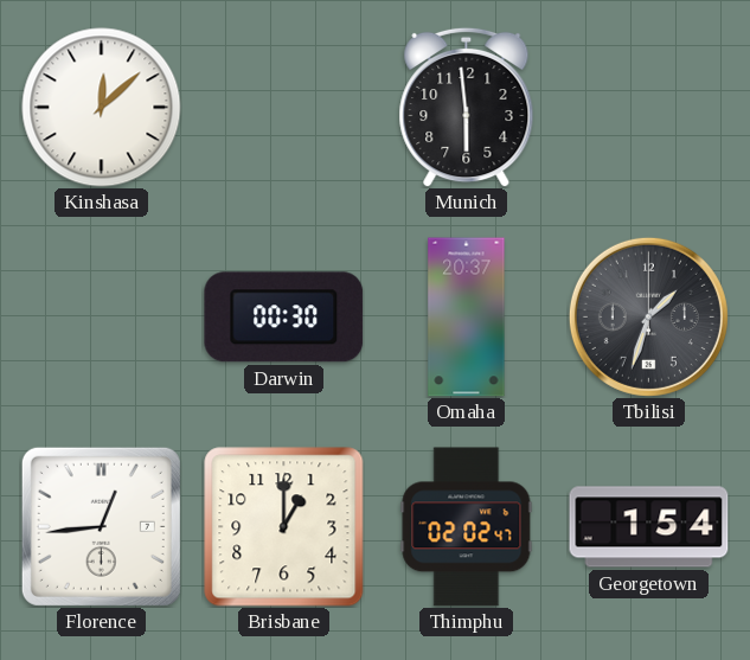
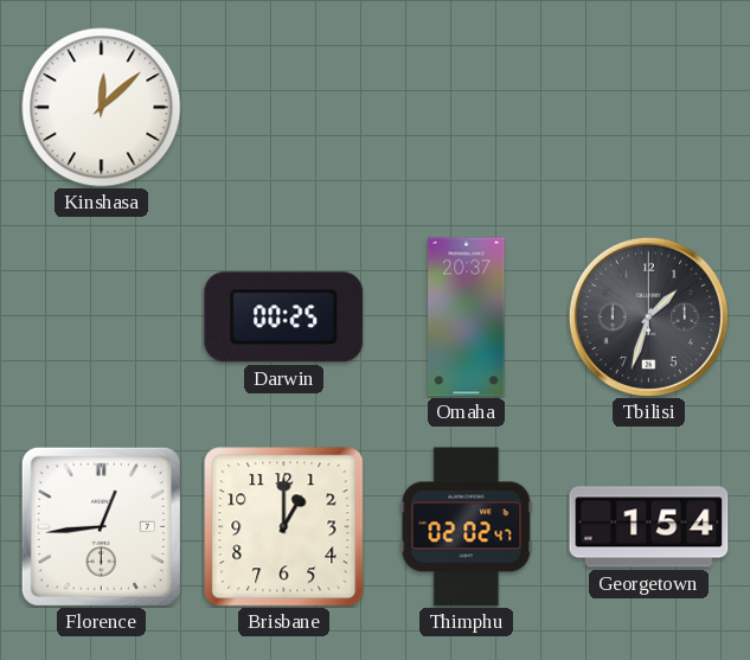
Munich: 5:59 -> none (467, 107)
Darwin: 00:30 -> 00:25 (284, 318)
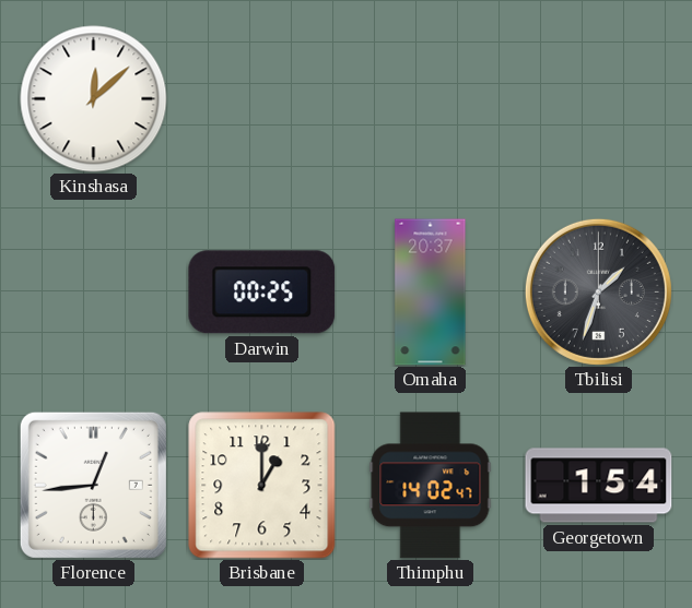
Thimphu: 02:02 -> 14:02 (431, 486)
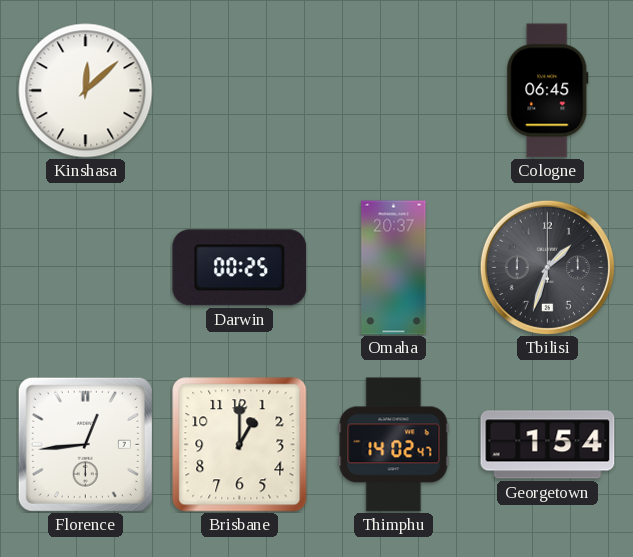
Cologne: none -> 06:45 (548, 91)
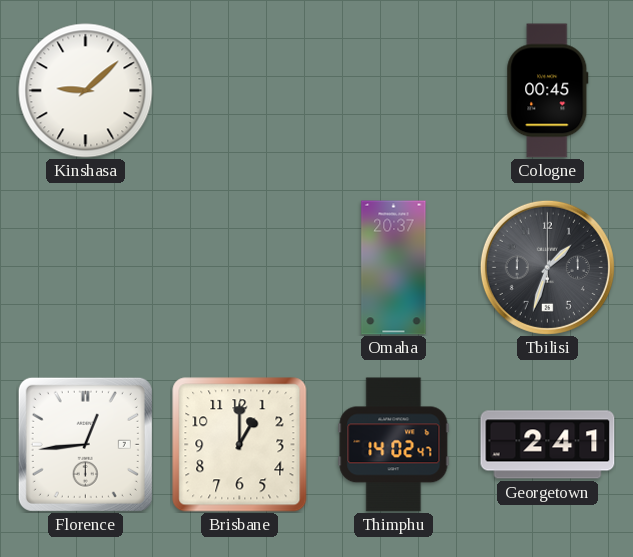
Kinshasa: 12:08 -> 9:08 (86, 91)
Cologne: 06:45 -> 00:45 (548, 91)
Darwin: 00:25 -> none (240, 268)
Georgetown: 1:54 -> 2:41 (548, 445)
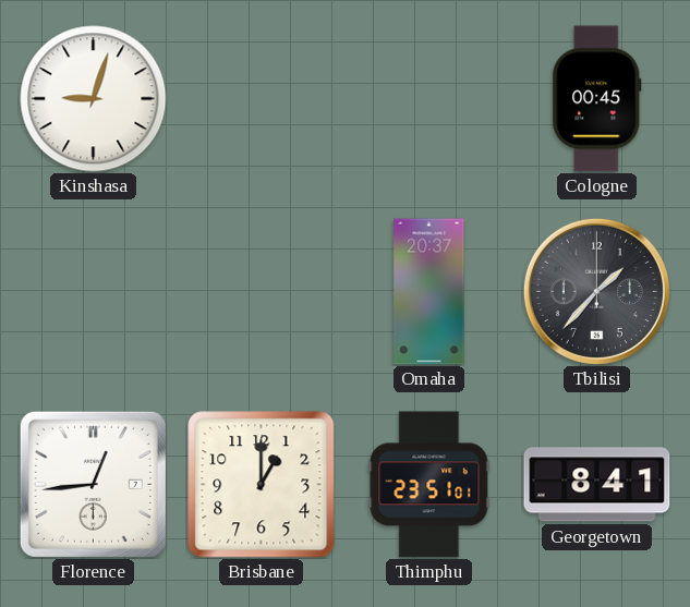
Kinshasa: 9:08 -> 9:03 (94, 99)
Tbilisi: 1:33 -> 1:37 (596, 291)
Thimphu: 14:02 -> 23:51 (429, 485)
Georgetown: 2:41 -> 8:41 (597, 485)
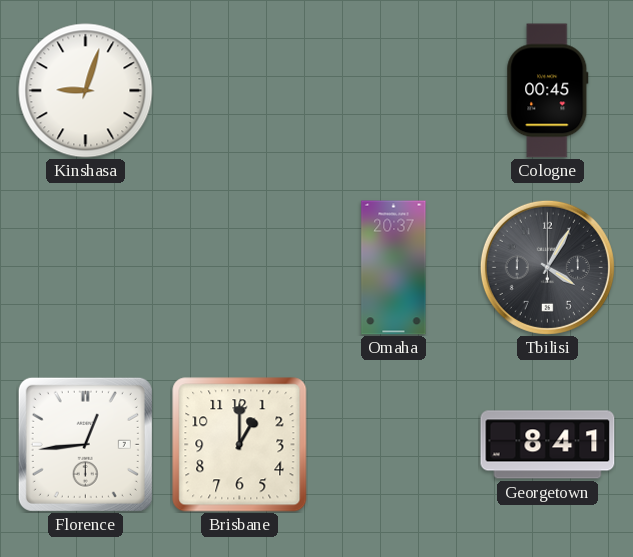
Tbilisi: 1:37 -> 4:05 (547, 267)
Thimphu: 23:51 -> none (429, 485)
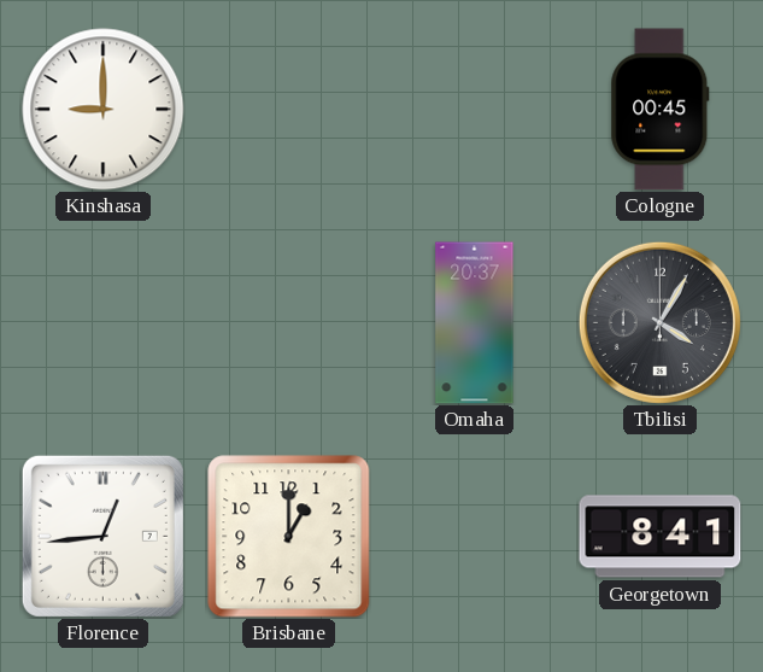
Kinshasa: 9:03 -> 9:00 (104, 110)
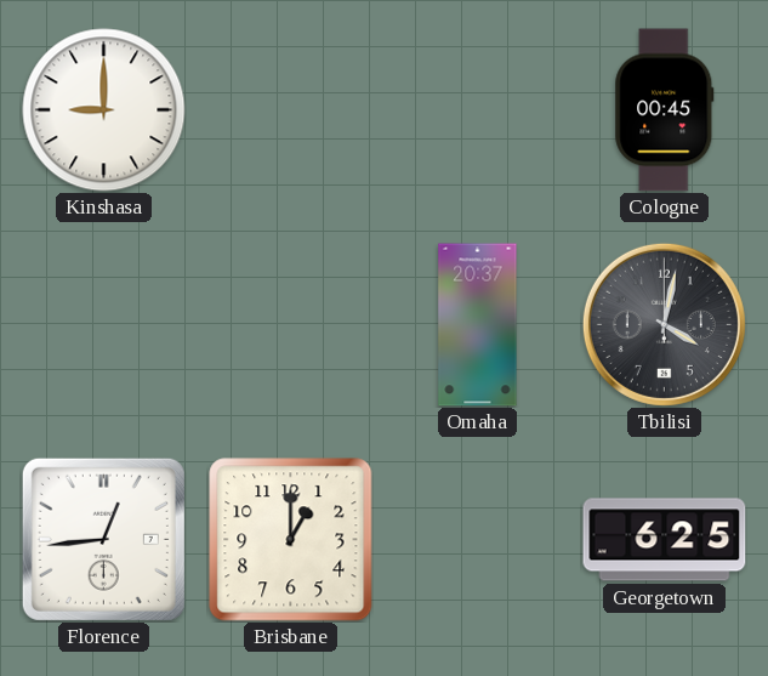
Tbilisi: 4:05 -> 4:02 (664, 324)
Georgetown: 8:41 -> 6:25 (665, 540)
